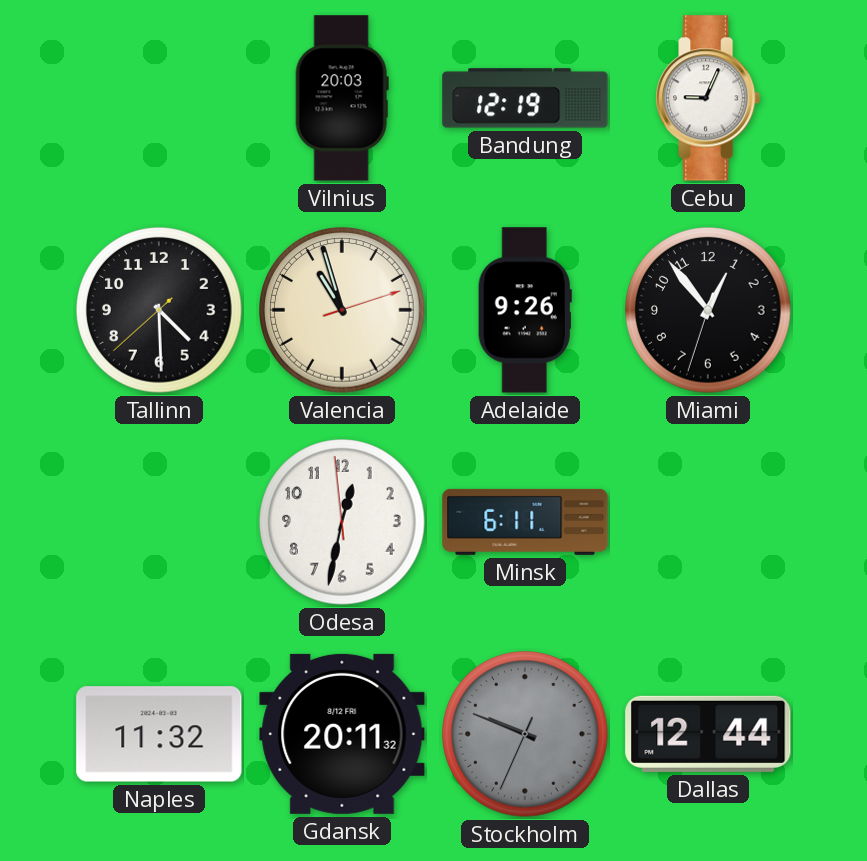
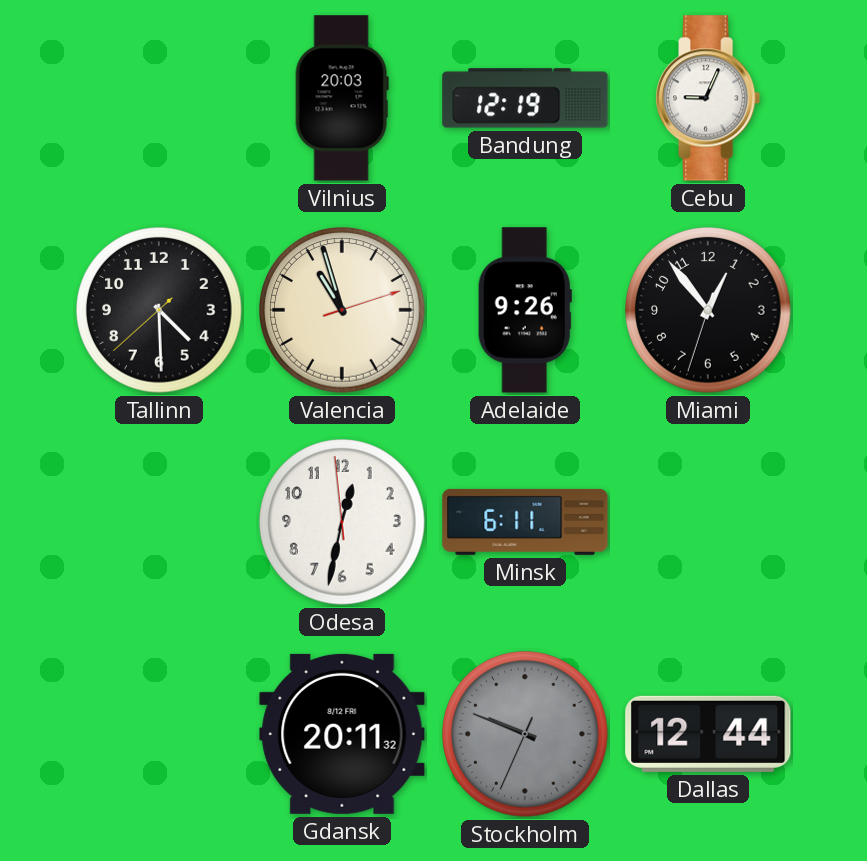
Naples: 11:32 -> none (159, 734)
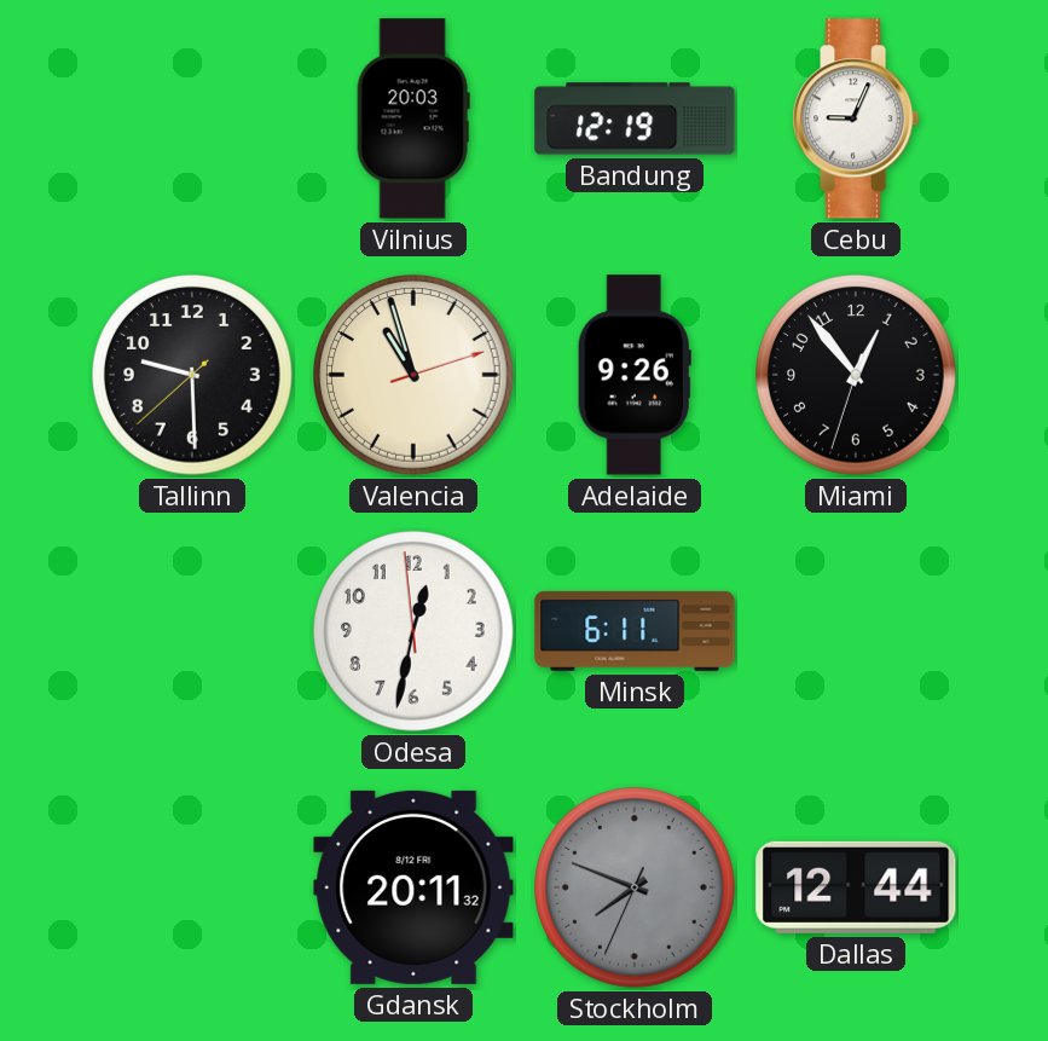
Tallinn: 4:29 -> 9:29 (192, 375)
Stockholm: 9:48 -> 7:48 (635, 887)
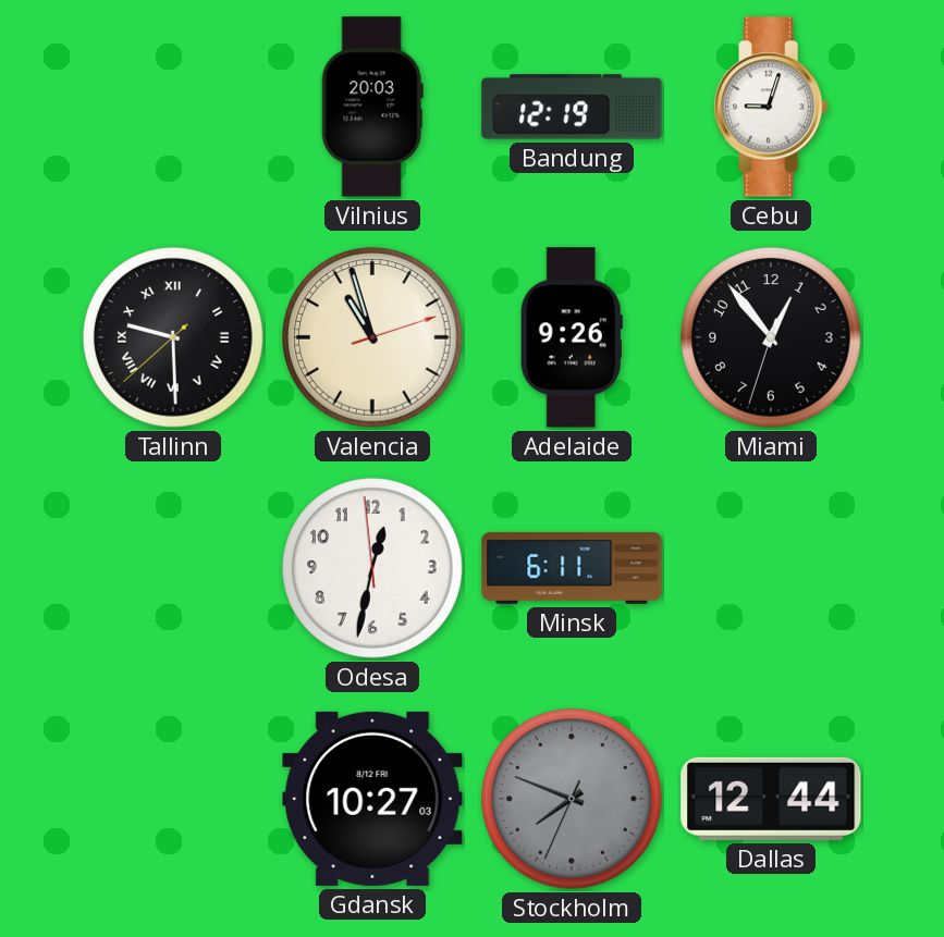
Cebu: 9:04 -> 9:03 (772, 107)
Tallinn numerals: Arabic -> Roman (173, 337)
Gdansk: 20:11 -> 10:27 (372, 799)
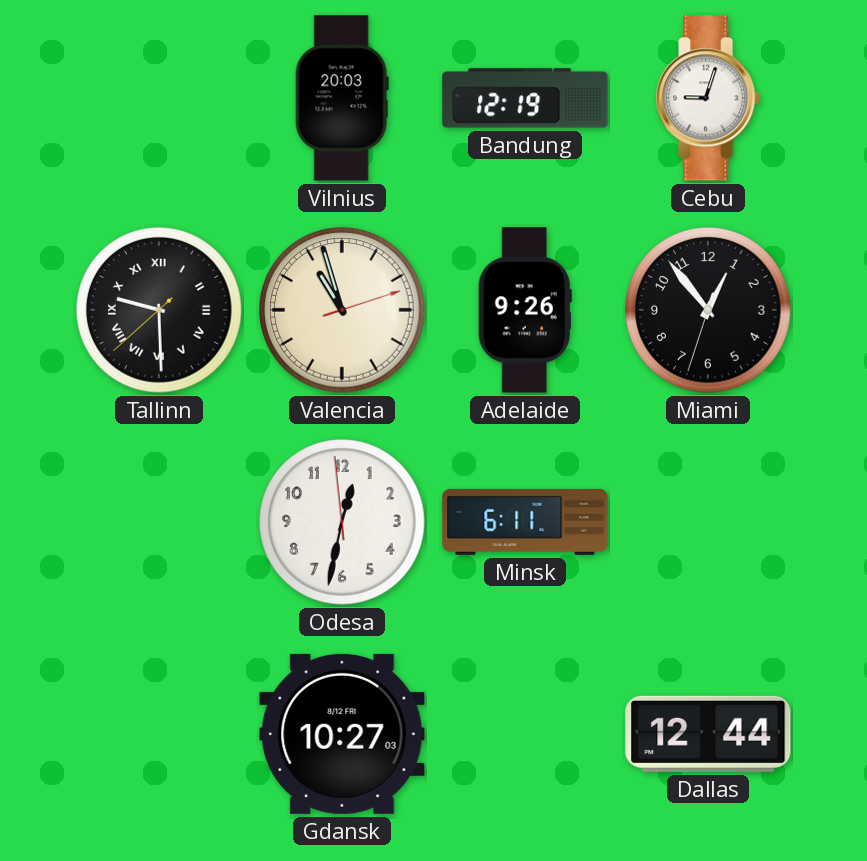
Stockholm: 7:48 -> none (572, 799)
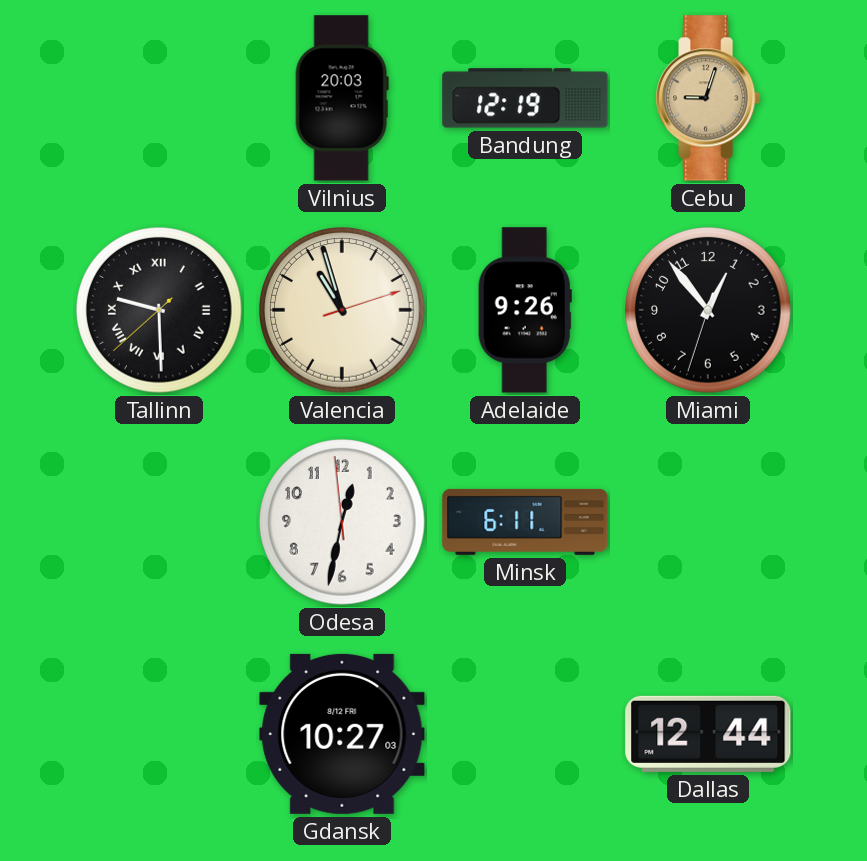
Cebu dial: white -> champagne (709, 98)
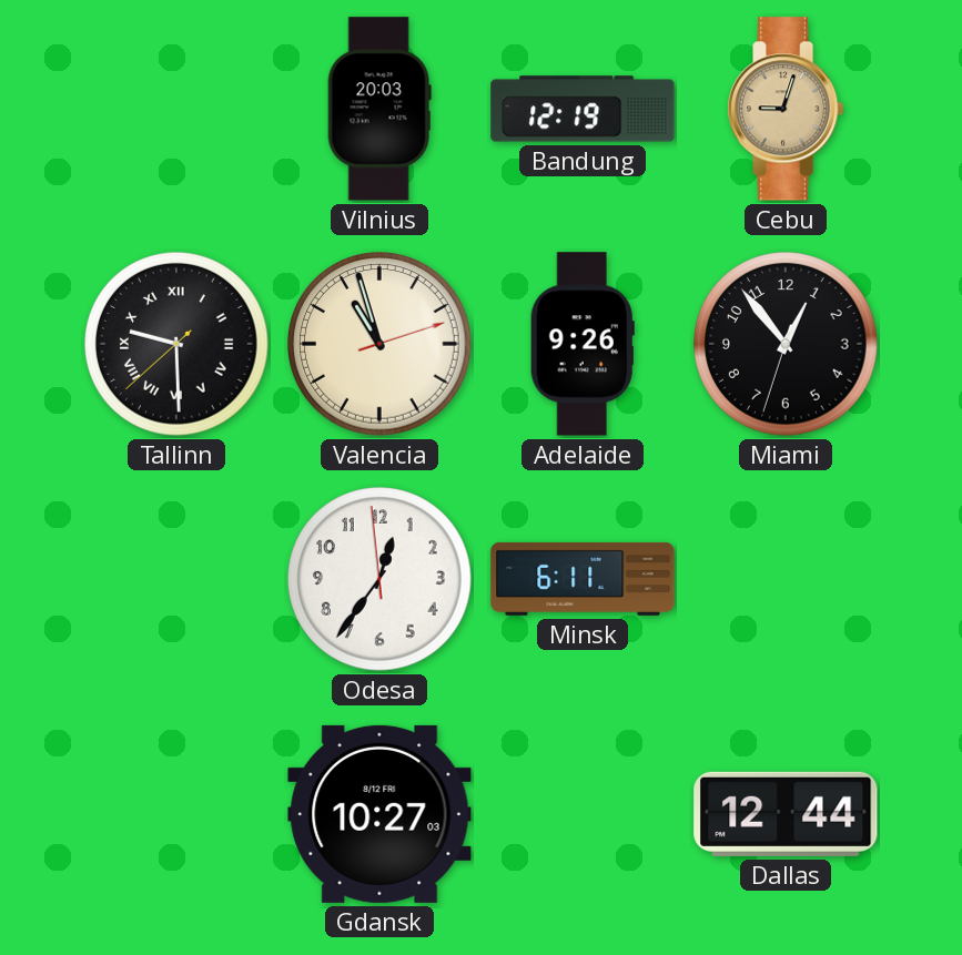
Odesa: 12:31 -> 12:35 (379, 579)
